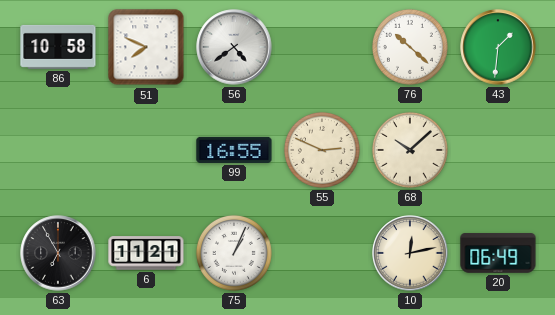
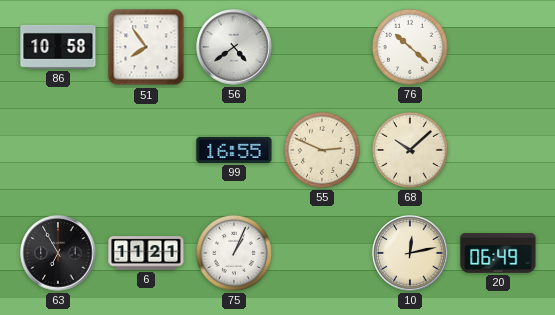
51: 7:49 -> 7:54 (146, 47)
43: 1:31 -> none (498, 47)
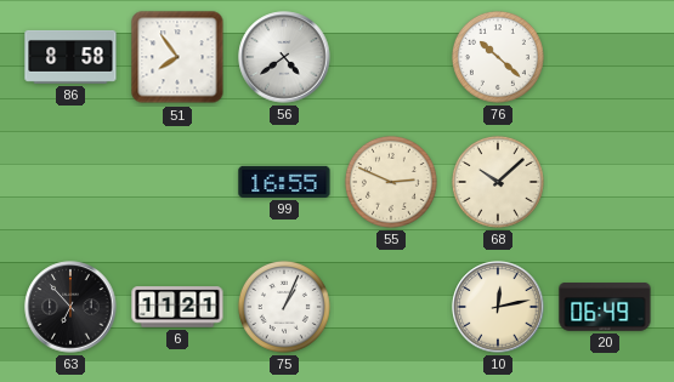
86: 10:58 -> 8:58 (70, 57)
63: 6:55 -> 6:53 (70, 307)
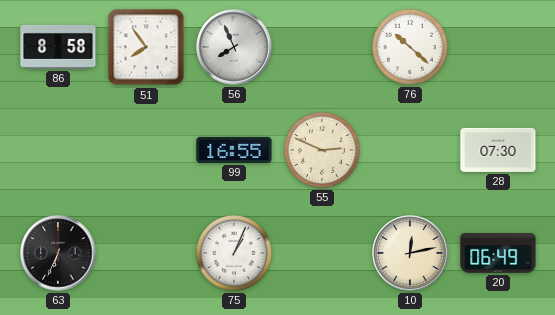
56: 4:39 -> 7:56 (234, 47)
68: 10:08 -> none (498, 182)
28: none -> 07:30 (498, 150)
63: 6:53 -> 6:34 (58, 253)
6: 11:21 -> none (177, 307)
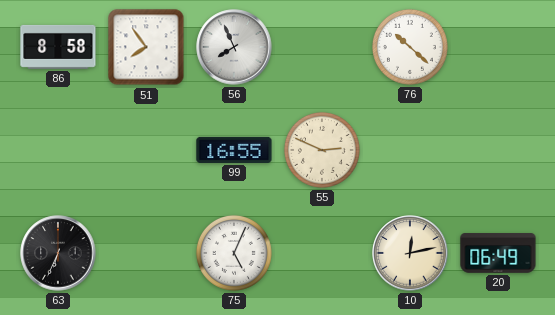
28: 07:30 -> none (498, 150)
75: 1:04 -> 5:04 (234, 253)
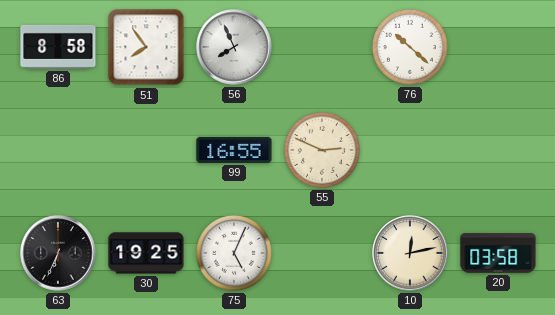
30: none -> 19:25 (146, 253)
20: 06:49 -> 03:58 (498, 253)
